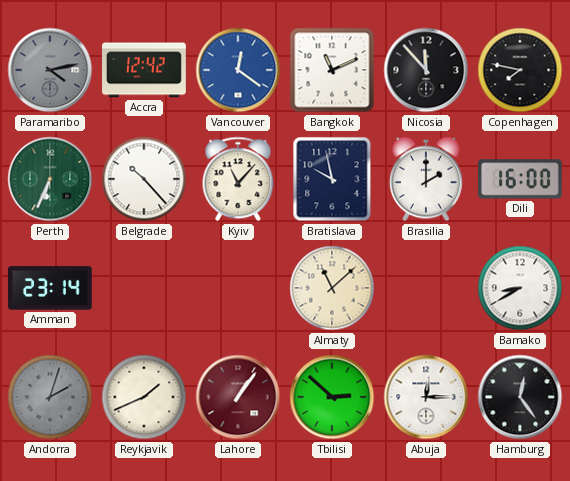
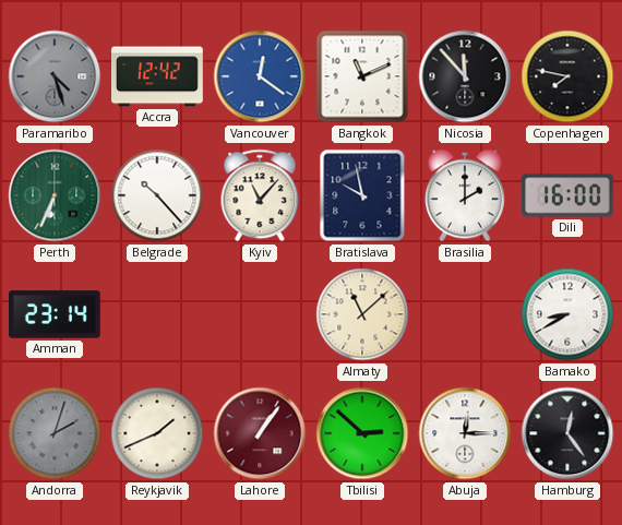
Paramaribo: 4:13 -> 4:27 (55, 76)
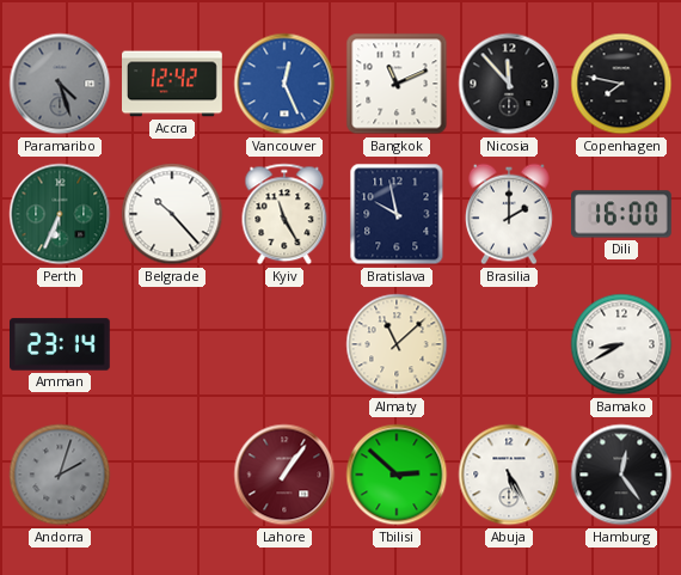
Vancouver: 12:21 -> 12:26 (284, 84)
Kyiv: 11:07 -> 11:25 (284, 214)
Reykjavik: 1:41 -> none (157, 433)
Abuja: 12:15 -> 5:25 (509, 475)
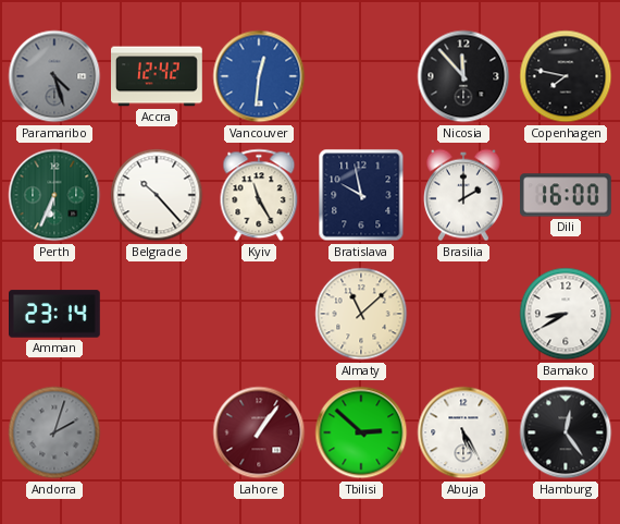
Vancouver: 12:26 -> 12:31 (259, 76)
Bangkok: 11:11 -> none (397, 84)
